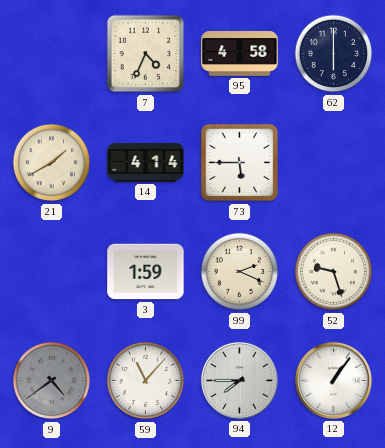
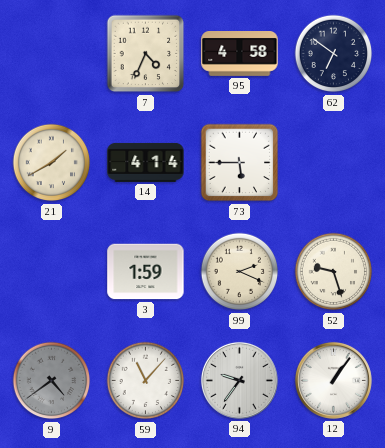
62: 6:00 -> 6:51 (334, 54)
94: 7:45 -> 9:36 (239, 380)
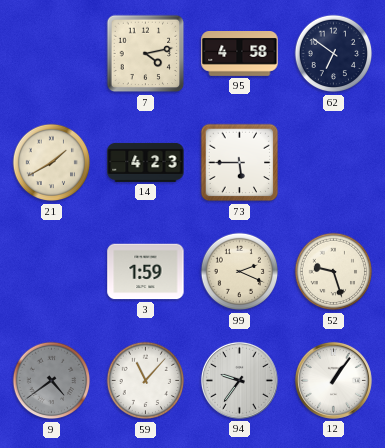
7: 4:34 -> 4:13 (146, 54)
14: 4:14 -> 4:23 (146, 162)
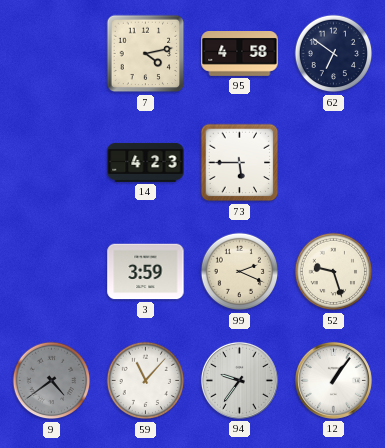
21: 1:40 -> none (52, 163)
3: 1:59 -> 3:59 (146, 272)
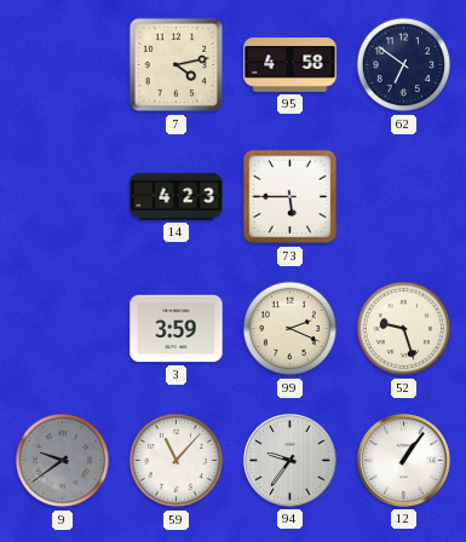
9: 4:39 -> 9:39 (63, 461)
